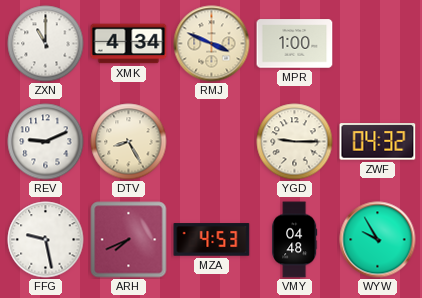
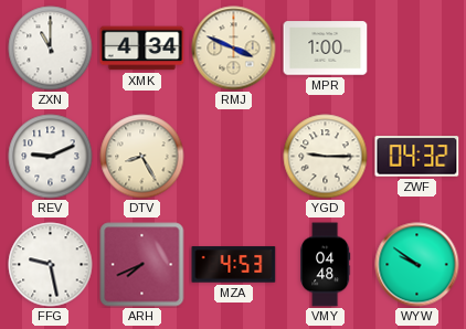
WYW: 9:55 -> 9:51 (417, 265)
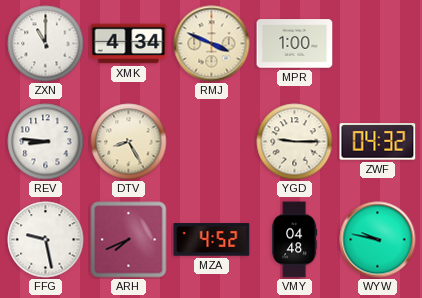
REV: 9:11 -> 8:46 (46, 142)
MZA: 4:53 -> 4:52 (212, 240)
WYW: 9:51 -> 9:47 (378, 240)
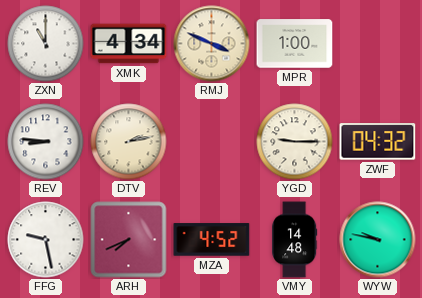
DTV: 8:25 -> 2:13 (129, 142)
VMY: 04:48 -> 14:48 (295, 240)
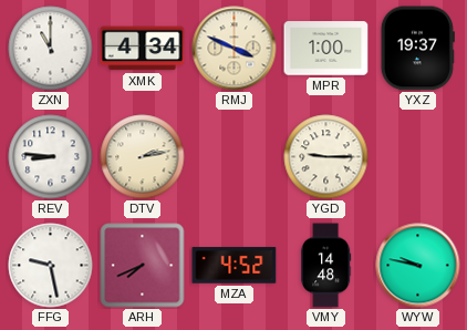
YXZ: none -> 19:37 (417, 49)
ZWF: 04:32 -> none (378, 142)
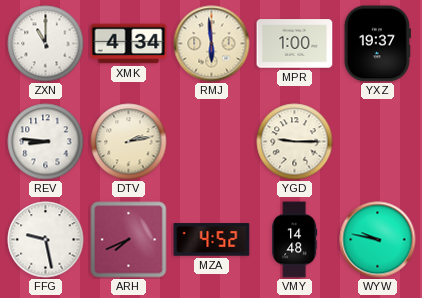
RMJ: 3:49 -> 5:59 (212, 44)
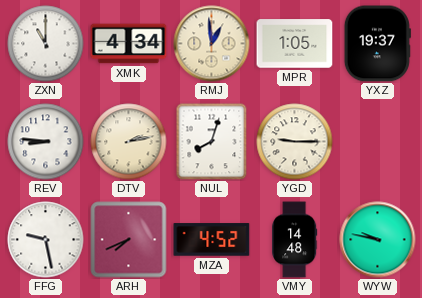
RMJ: 5:59 -> 12:59 (212, 44)
MPR: 1:00 -> 1:05 (295, 44)
NUL: none -> 8:03 (212, 141)
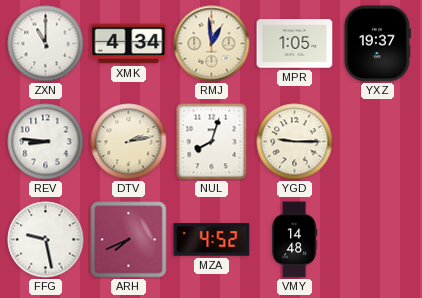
WYW: 9:47 -> none (378, 240)
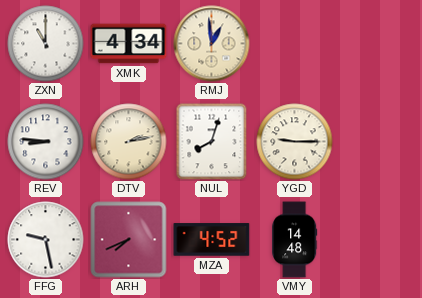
MPR: 1:05 -> none (295, 44)
YXZ: 19:37 -> none (377, 44)
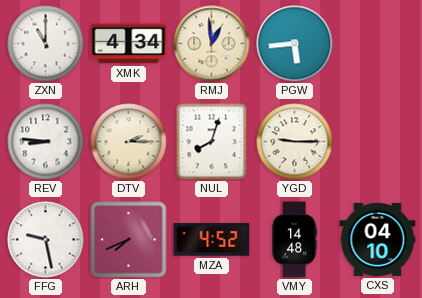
PGW: none -> 5:44 (295, 44)
DTV: 2:13 -> 2:15 (129, 142)
CXS: none -> 04:10 (378, 239)
